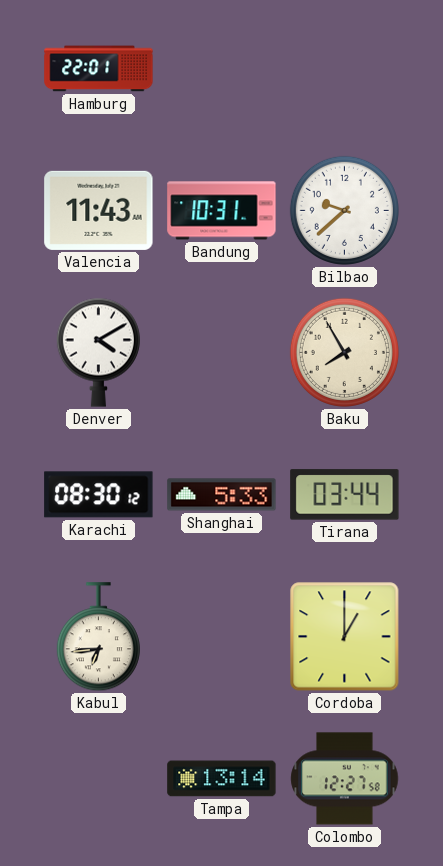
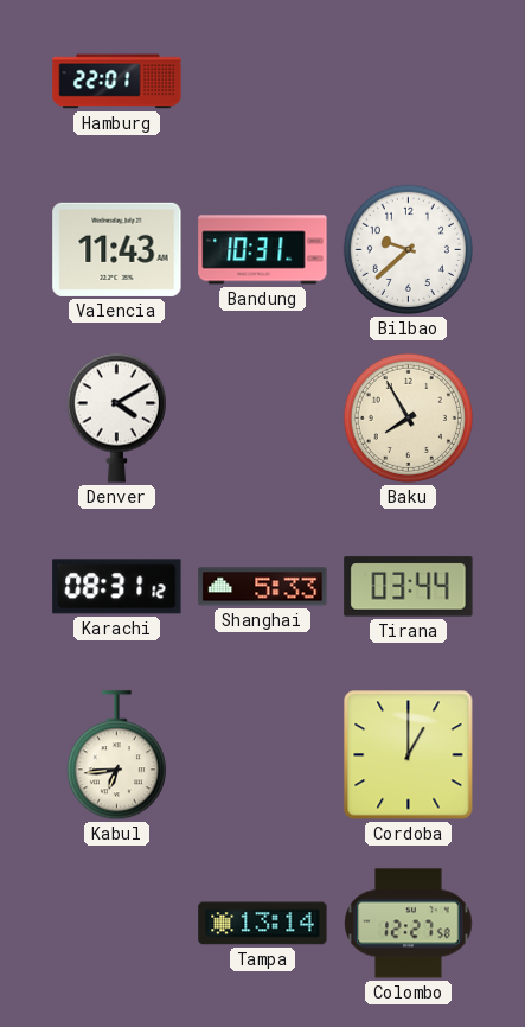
Karachi: 08:30 -> 08:31 (117, 587)
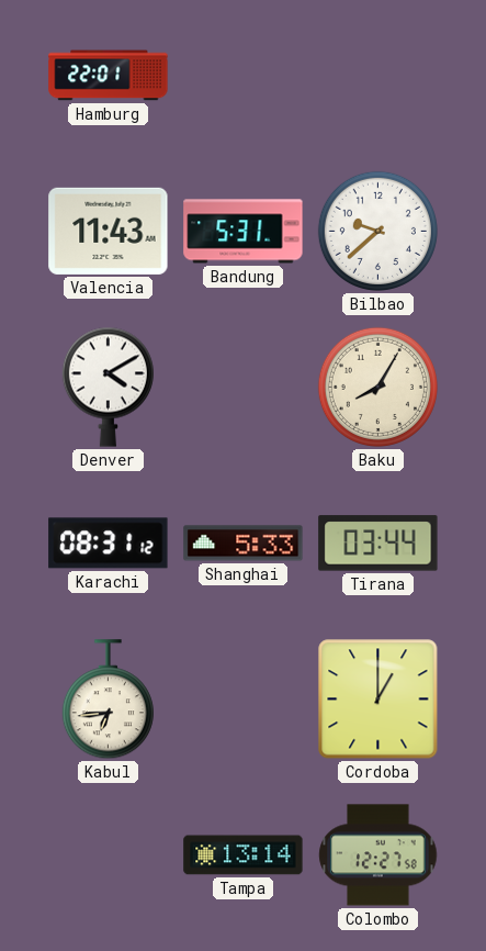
Bandung: 10:31 -> 5:31 (244, 232)
Baku: 7:55 -> 8:05 (377, 387)
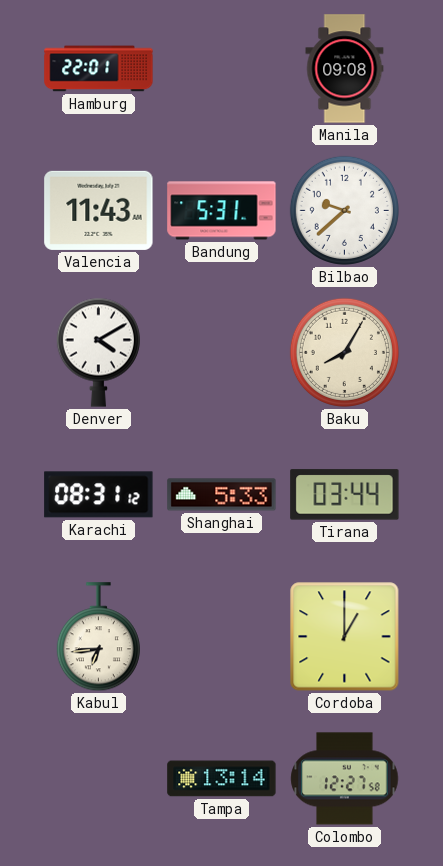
Manila: none -> 09:08 (345, 69)
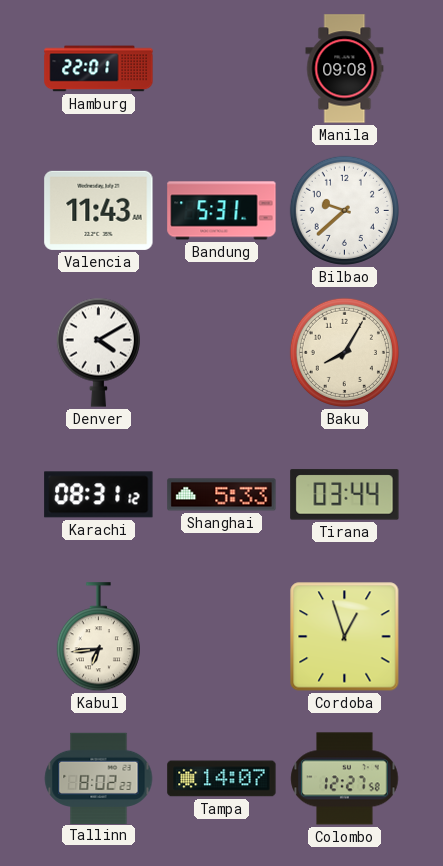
Cordoba: 1:00 -> 12:57 (345, 637)
Tallinn: none -> 8:02 (99, 778)
Tampa: 13:14 -> 14:07 (222, 779)
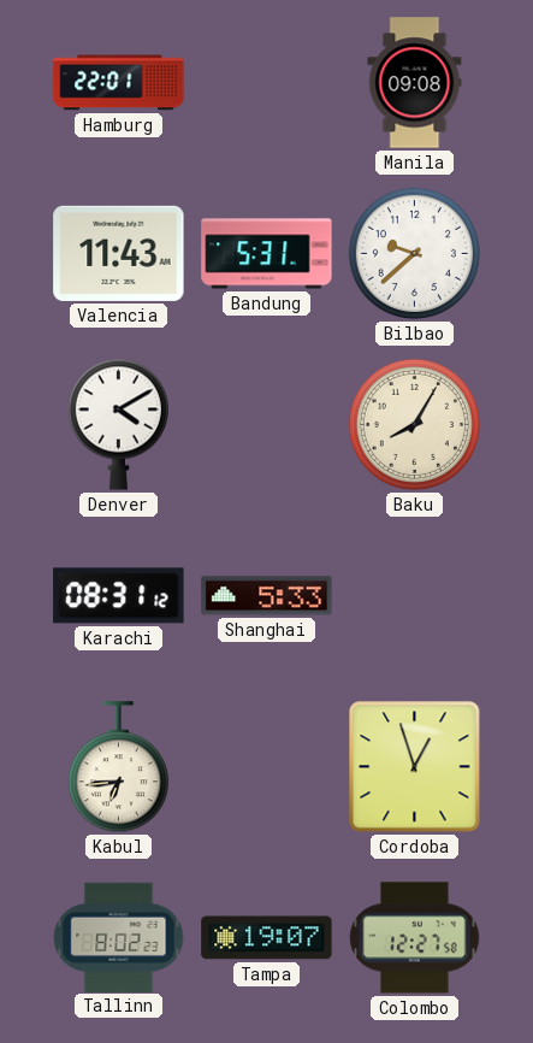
Tirana: 03:44 -> none (345, 495)
Tampa: 14:07 -> 19:07 (267, 938)
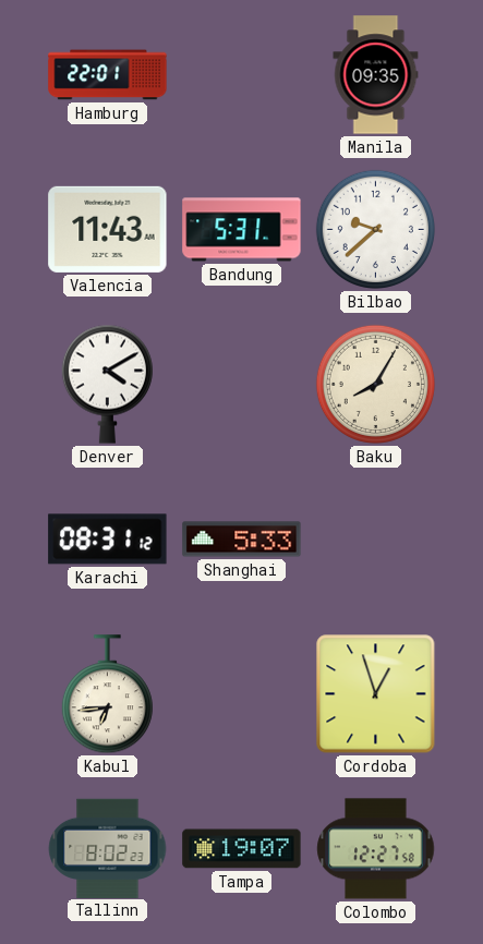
Manila: 09:08 -> 09:35 (376, 75)
